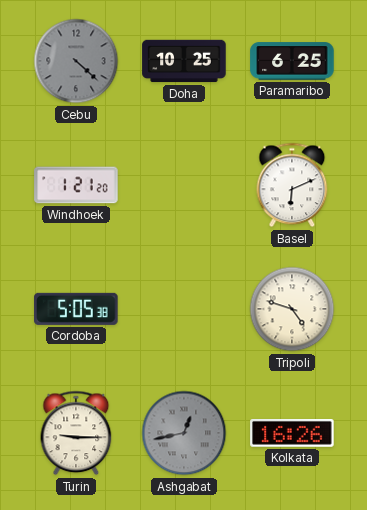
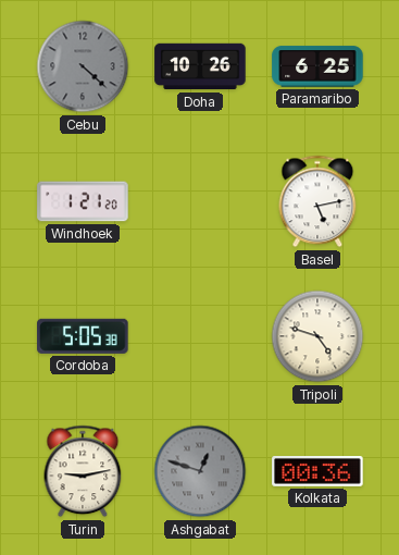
Doha: 10:25 -> 10:26 (200, 66)
Basel: 6:11 -> 5:13 (317, 201)
Turin: 9:15 -> 9:13 (83, 471)
Ashgabat: 12:43 -> 12:48 (200, 471)
Kolkata: 16:26 -> 00:36 (317, 472)
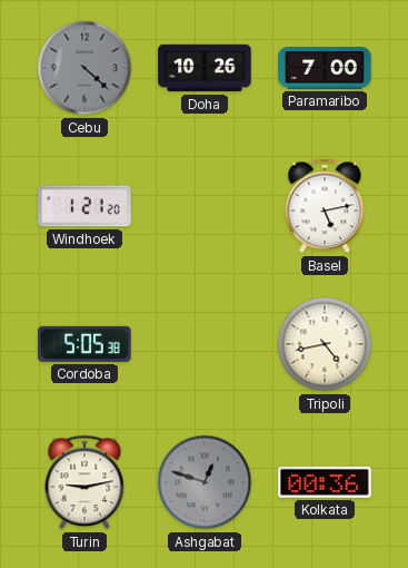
Paramaribo: 6:25 -> 7:00 (325, 68)
Tripoli: 4:48 -> 4:43 (325, 344)
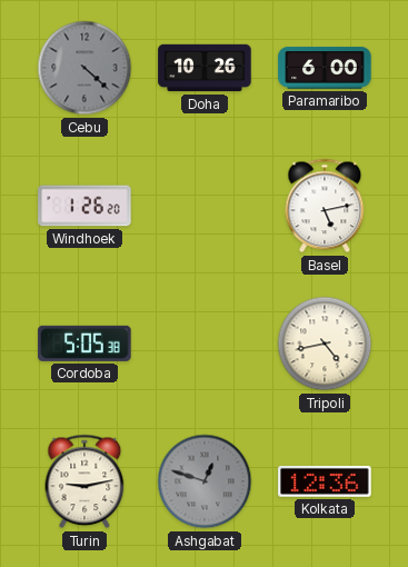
Paramaribo: 7:00 -> 6:00 (325, 68)
Windhoek: 1:21 -> 1:26 (84, 206)
Kolkata: 00:36 -> 12:36 (325, 483)
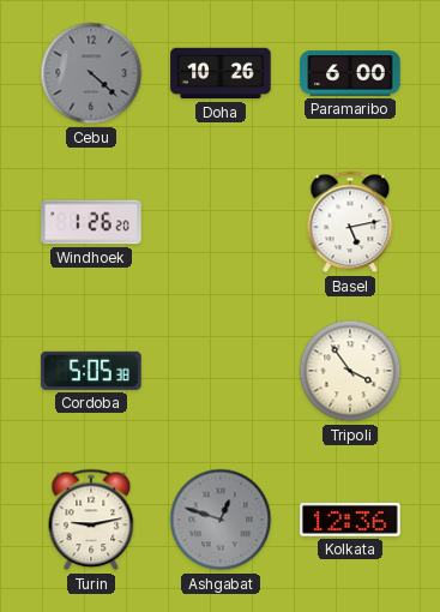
Tripoli: 4:43 -> 3:54 (350, 371)
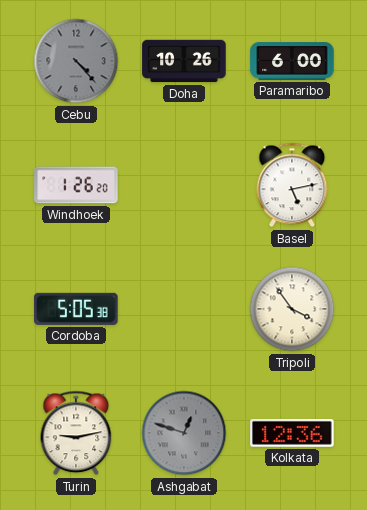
Cebu: 4:22 -> 4:23 (76, 61)
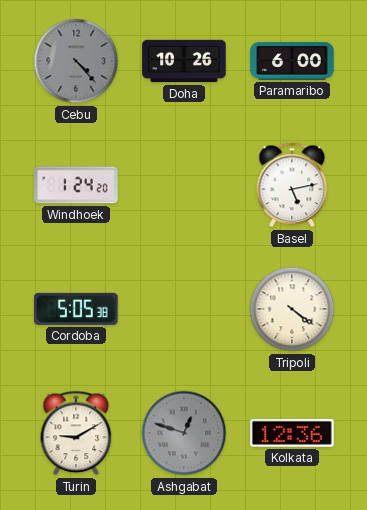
Windhoek: 1:26 -> 1:24 (76, 185)
Tripoli: 3:54 -> 4:21 (292, 309)
Turin: 9:13 -> 9:10 (76, 433)
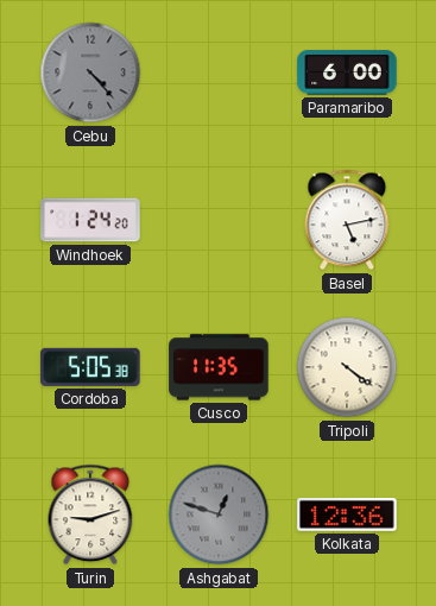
Doha: 10:26 -> none (184, 61)
Cusco: none -> 11:35 (219, 367)
Turin: 9:10 -> 9:12 (90, 515)
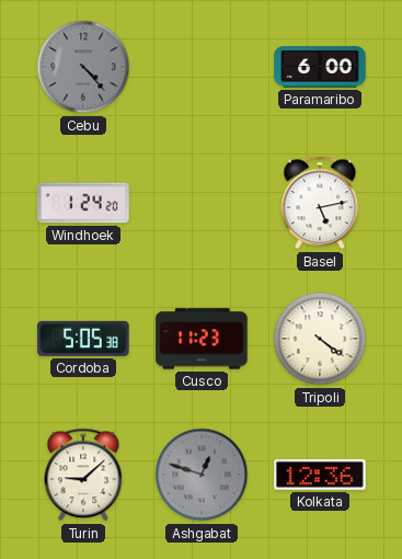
Cusco: 11:35 -> 11:23 (202, 339)
Turin: 9:12 -> 9:08 (83, 475)
